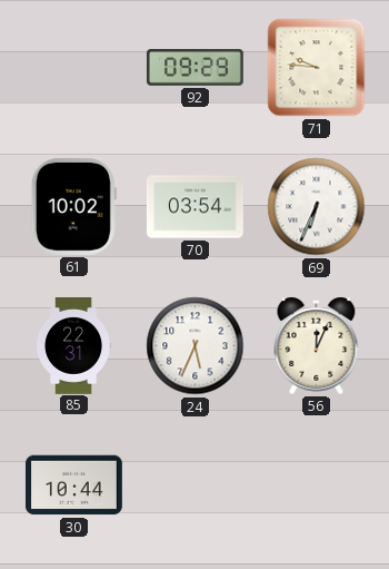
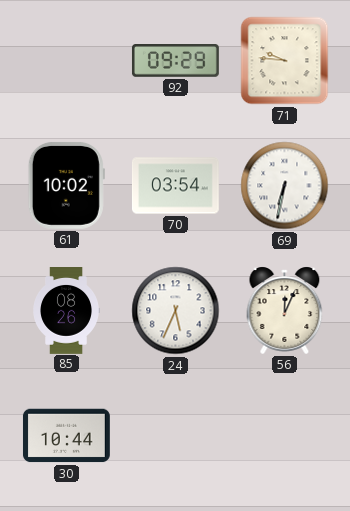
69: 6:34 -> 6:32 (285, 186)
85: 22:31 -> 08:26 (66, 311)
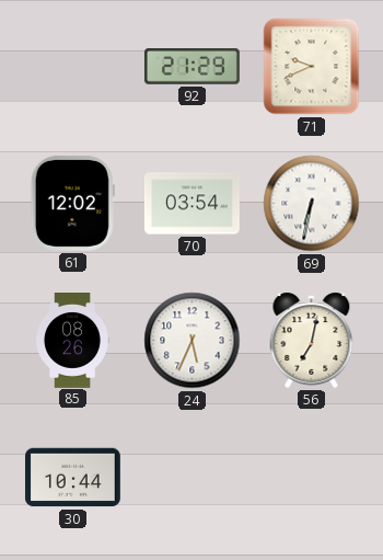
92: 09:29 -> 21:29 (191, 67)
71: 9:46 -> 9:41 (312, 67)
61: 10:02 -> 12:02 (72, 203)
56: 12:04 -> 7:02 (312, 340)
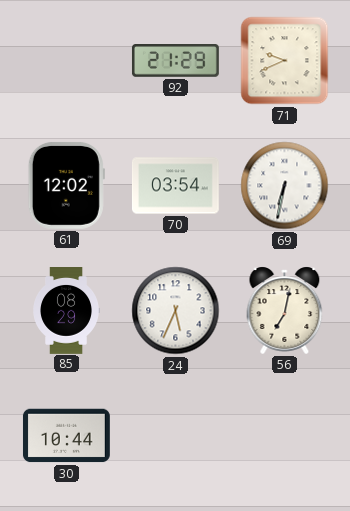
85: 08:26 -> 08:29 (66, 311)
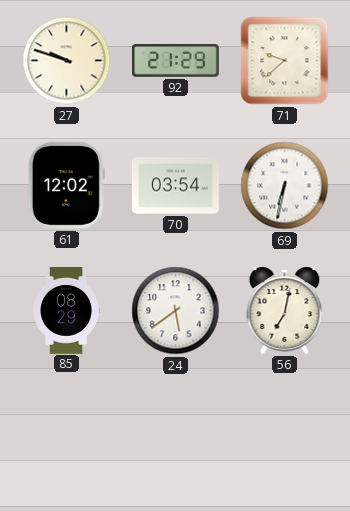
27: none -> 9:48 (67, 61)
71: 9:41 -> 9:38 (285, 61)
24: 5:34 -> 5:39 (176, 311)
30: 10:44 -> none (66, 436)
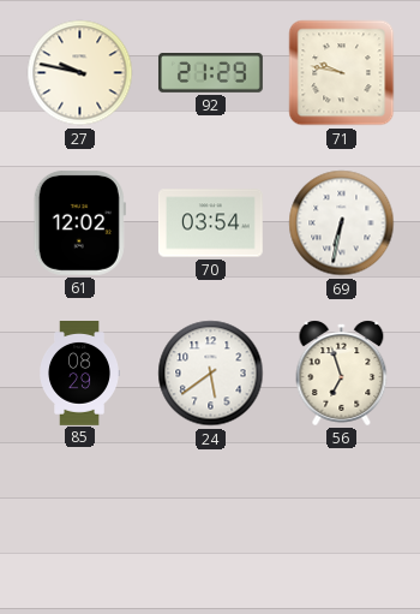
27: 9:48 -> 9:47 (80, 73)
71: 9:38 -> 9:47 (342, 73)
56: 7:02 -> 6:57 (342, 372)
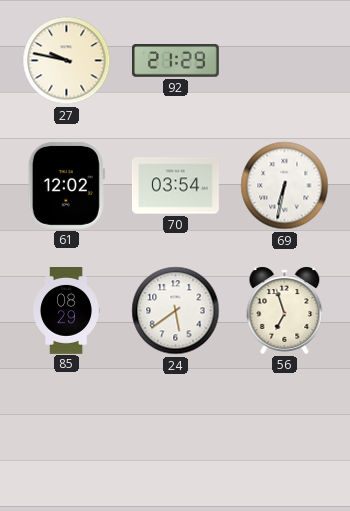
71: 9:47 -> none (342, 73)
